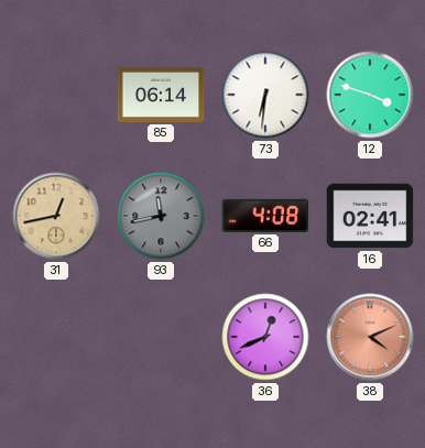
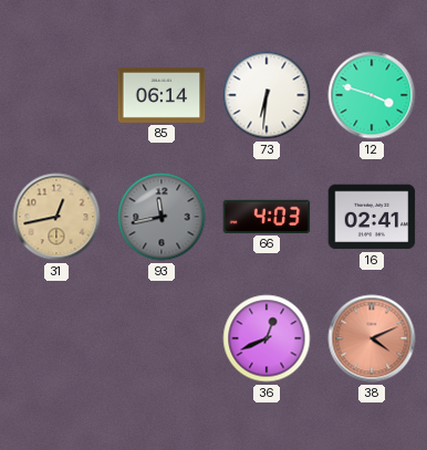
66: 4:08 -> 4:03 (267, 217)
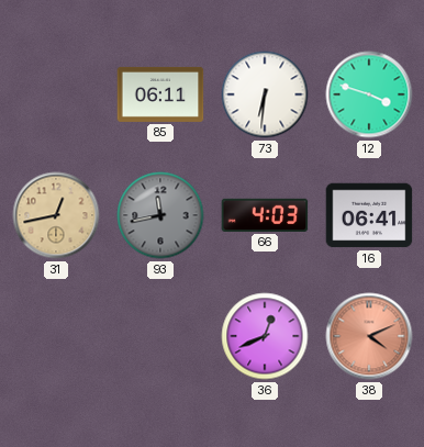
85: 06:14 -> 06:11 (160, 94)
16: 02:41 -> 06:41 (369, 215)
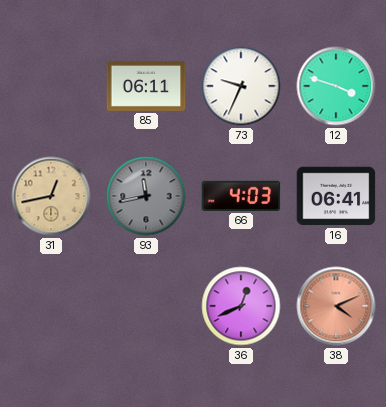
73: 6:31 -> 9:34 (241, 86)
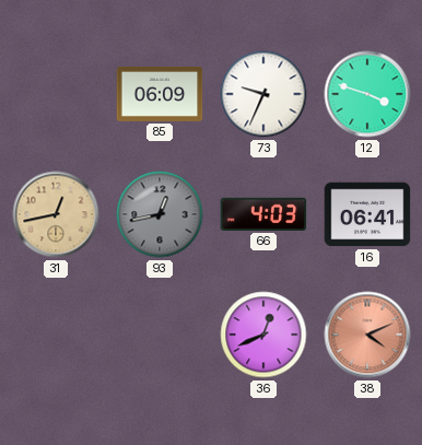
85: 06:11 -> 06:09 (160, 94)
93: 11:43 -> 12:43 (160, 214)
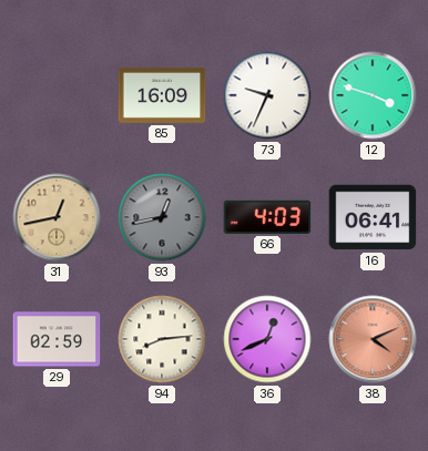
85: 06:09 -> 16:09 (162, 95)
29: none -> 02:59 (57, 339)
94: none -> 8:14 (162, 339)
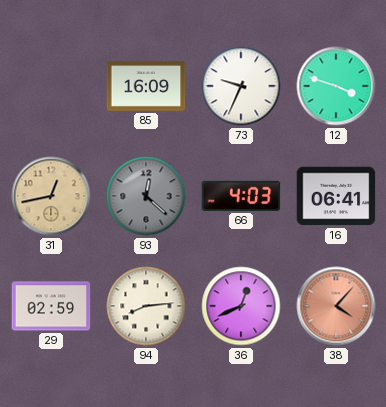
93: 12:43 -> 12:22 (146, 196)
38: 4:11 -> 4:07 (336, 306)
